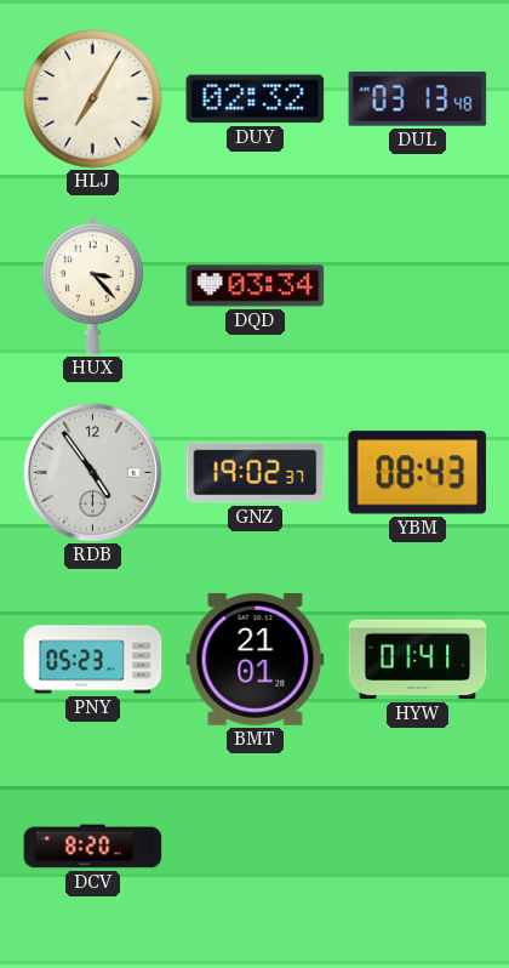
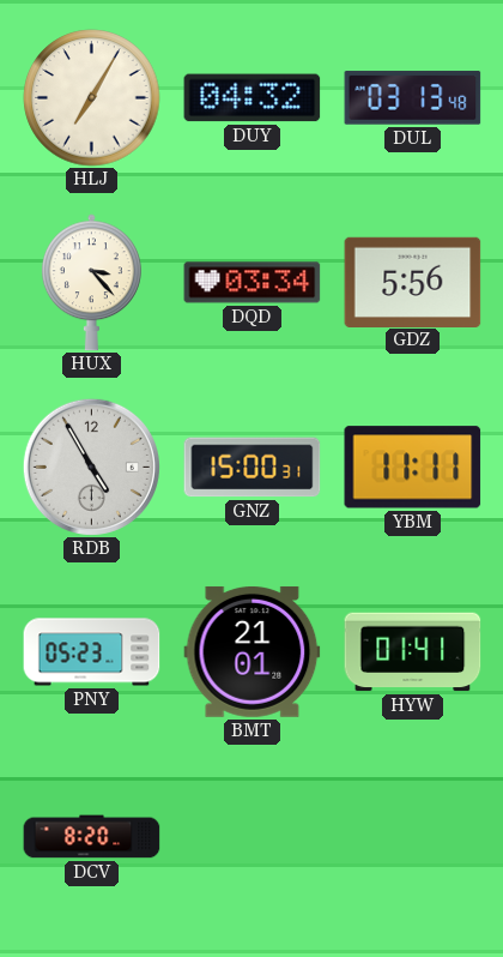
DUY: 02:32 -> 04:32 (253, 98)
GDZ: none -> 5:56 (413, 282)
RDB: 4:54 -> 4:55 (91, 467)
GNZ: 19:02 -> 15:00 (253, 468)
YBM: 08:43 -> 11:11 (413, 468)
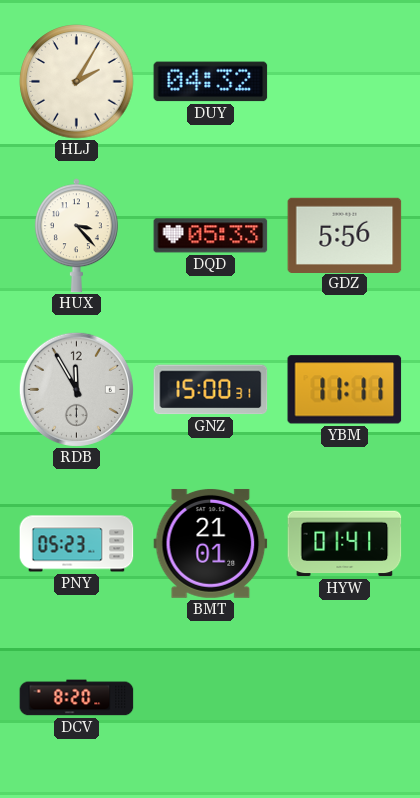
HLJ: 7:05 -> 2:05 (77, 82)
DUL: 03:13 -> none (413, 98)
DQD: 03:34 -> 05:33 (211, 236)
RDB: 4:55 -> 11:55 (76, 389)
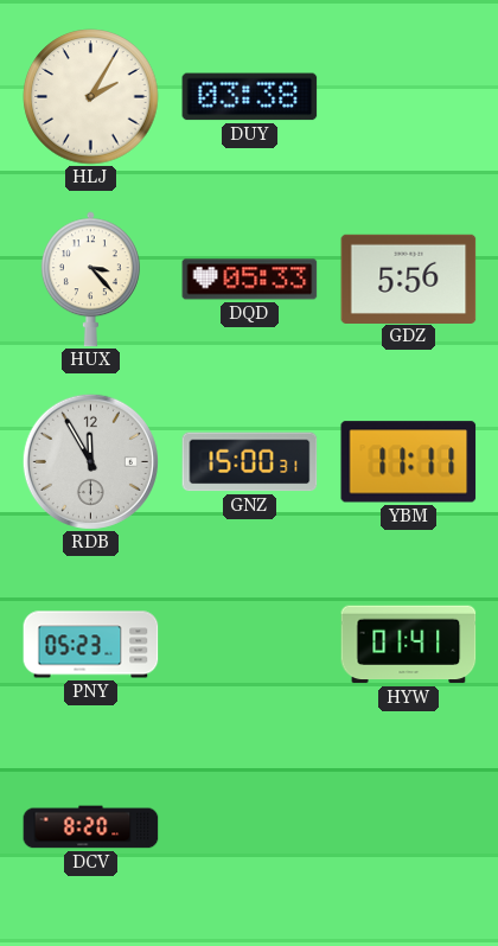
DUY: 04:32 -> 03:38 (250, 97)
BMT: 21:01 -> none (211, 543)
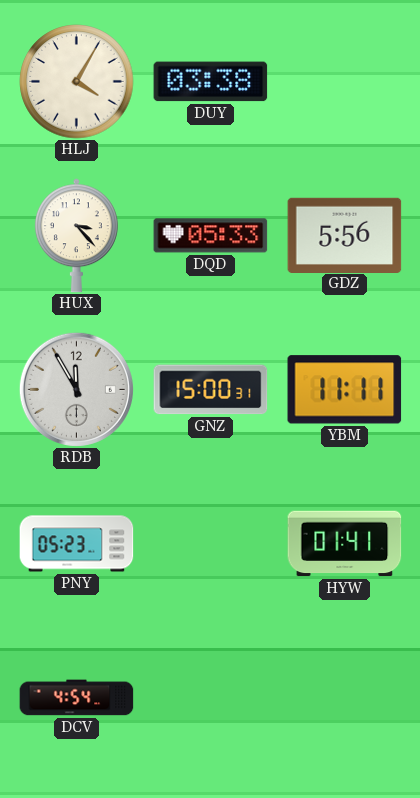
HLJ: 2:05 -> 4:05 (77, 82)
DCV: 8:20 -> 4:54 (77, 698)
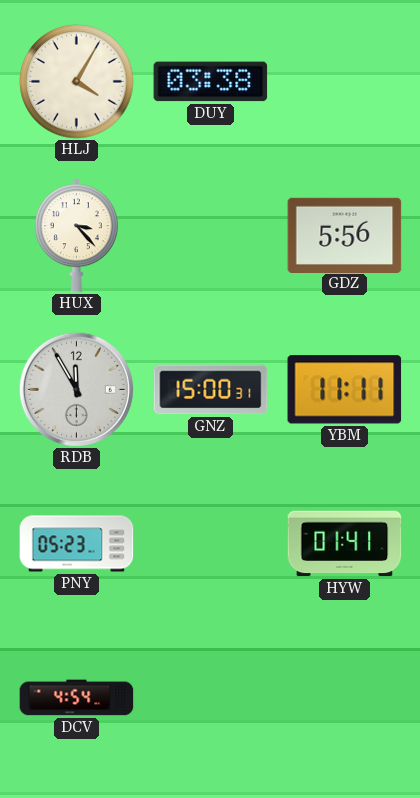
DQD: 05:33 -> none (211, 236)
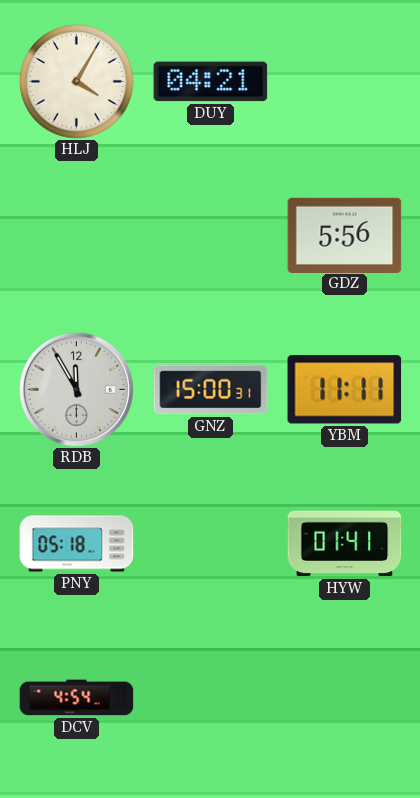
DUY: 03:38 -> 04:21 (211, 82)
HUX: 3:23 -> none (76, 236)
PNY: 05:23 -> 05:18 (77, 544)
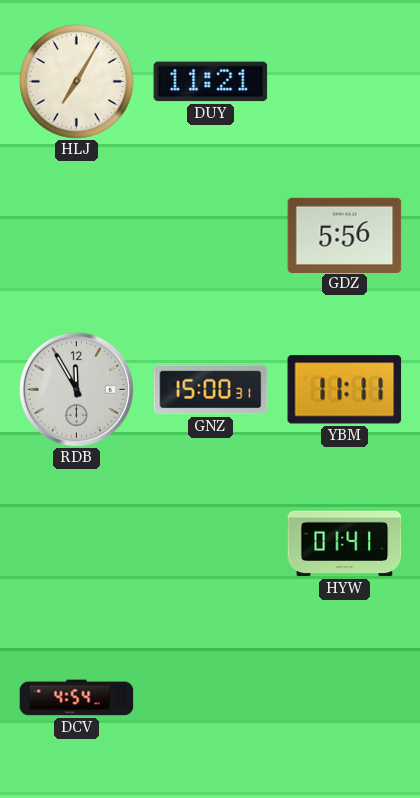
HLJ: 4:05 -> 7:05 (77, 82)
DUY: 04:21 -> 11:21 (211, 82)
PNY: 05:18 -> none (77, 544)
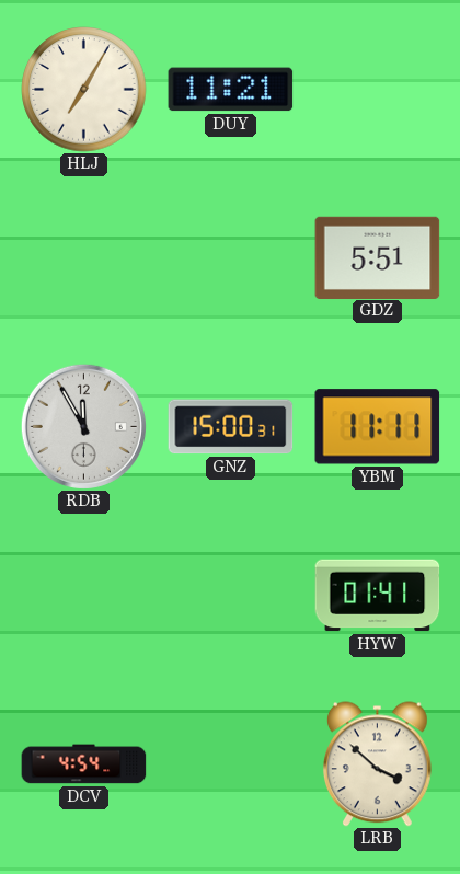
GDZ: 5:56 -> 5:51 (378, 257)
LRB: none -> 3:52 (377, 764)
